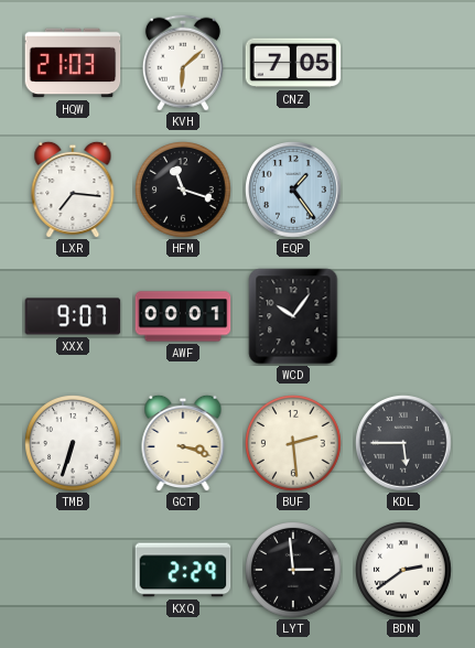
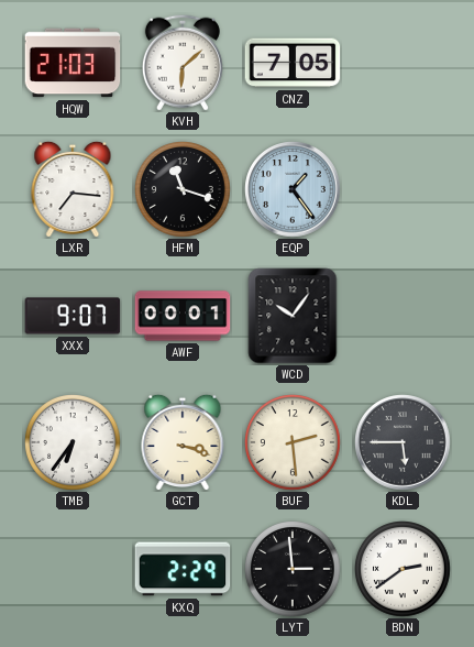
TMB: 6:33 -> 6:36 (74, 443)
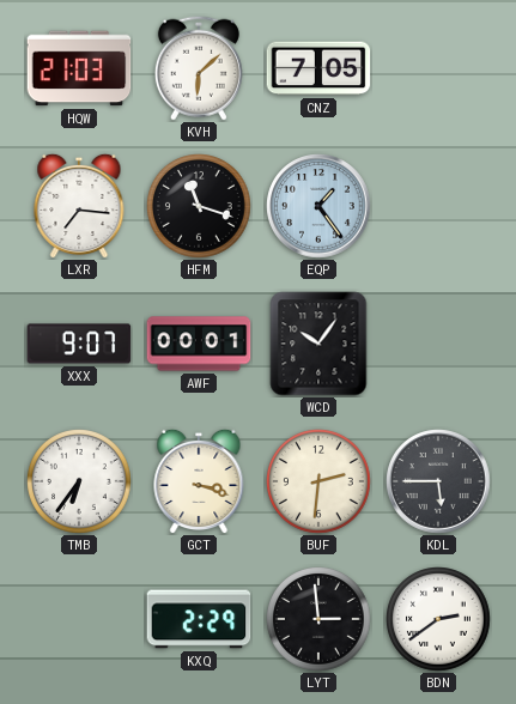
BUF: 2:29 -> 2:31 (320, 483)
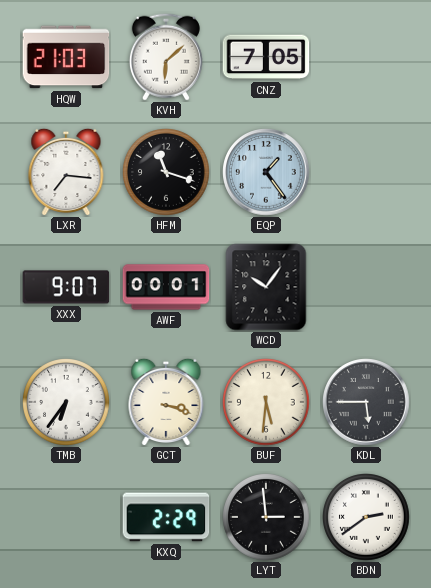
BUF: 2:31 -> 5:31 (267, 403)
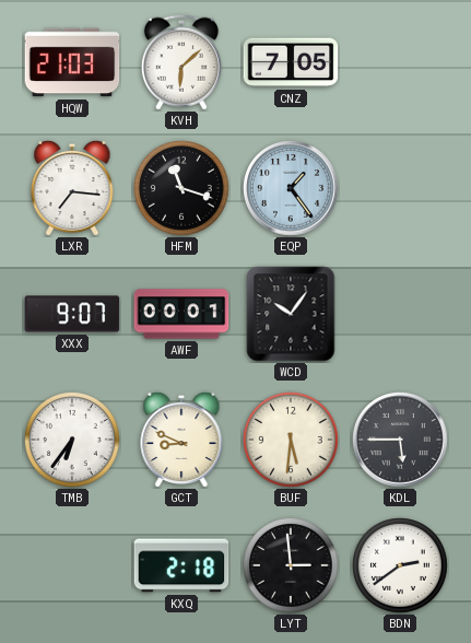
GCT: 3:18 -> 8:49 (181, 440)
KXQ: 2:29 -> 2:18 (181, 565)
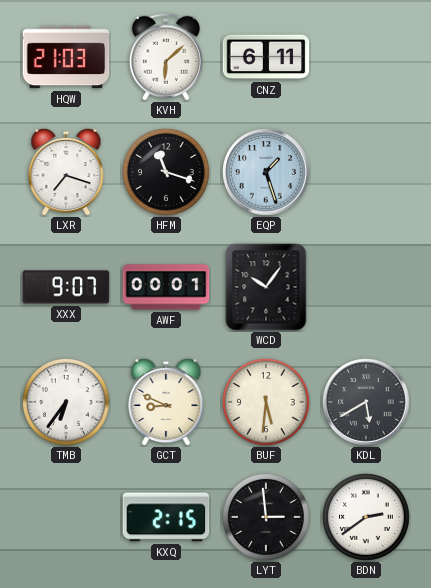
CNZ: 7:05 -> 6:11 (266, 57)
LXR: 7:16 -> 7:18 (66, 172)
EQP: 1:24 -> 1:27 (266, 172)
KDL: 5:45 -> 5:40 (366, 402)
KXQ: 2:18 -> 2:15 (166, 517)
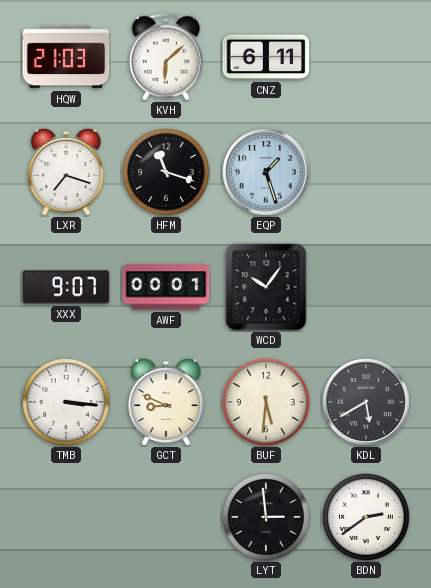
TMB: 6:36 -> 3:16 (67, 403)
KXQ: 2:15 -> none (166, 517)
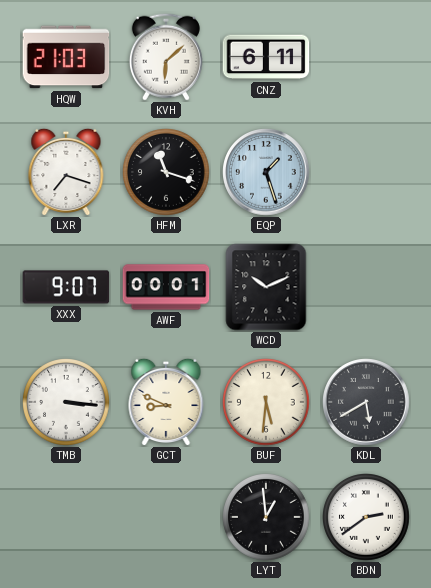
WCD: 10:06 -> 10:11 (266, 287)
LYT: 2:59 -> 12:59 (267, 518)
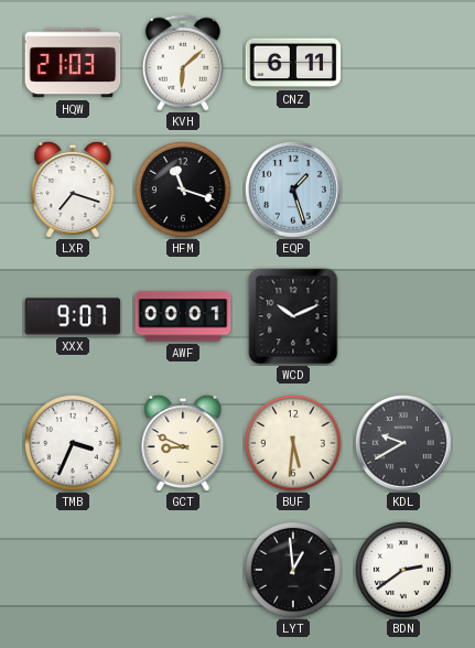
TMB: 3:16 -> 3:34 (74, 444)
KDL: 5:40 -> 9:40 (403, 443)
